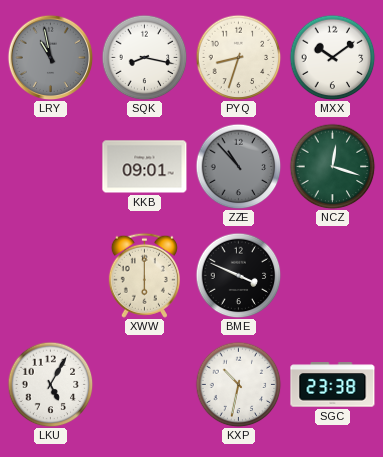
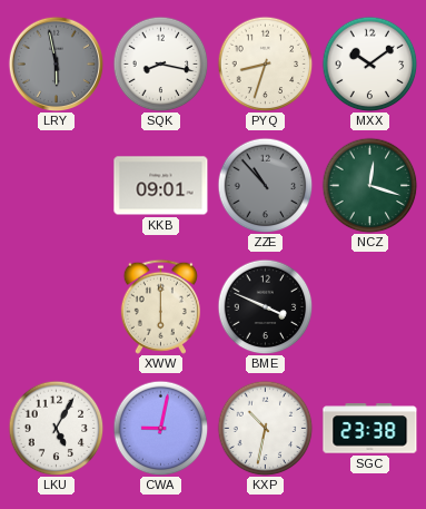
LRY: 10:58 -> 5:58 (56, 63)
CWA: none -> 9:02 (160, 428)
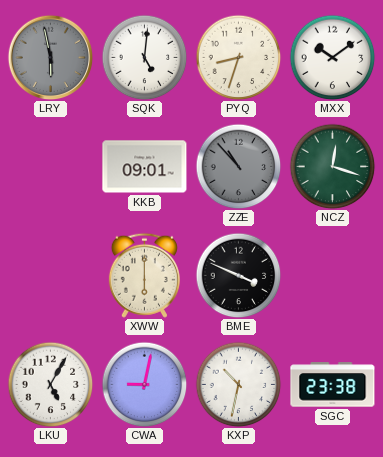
SQK: 8:17 -> 5:01 (144, 57)
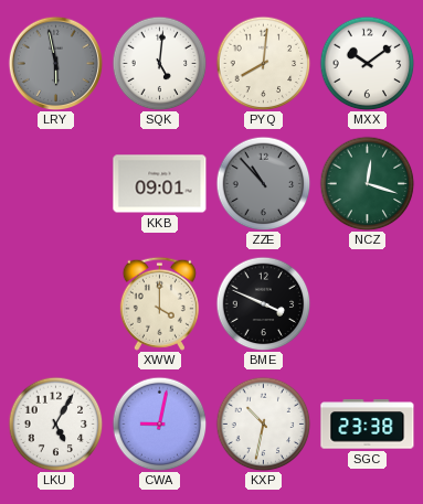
PYQ: 8:33 -> 8:01 (263, 63)
XWW: 6:00 -> 4:00 (159, 303)
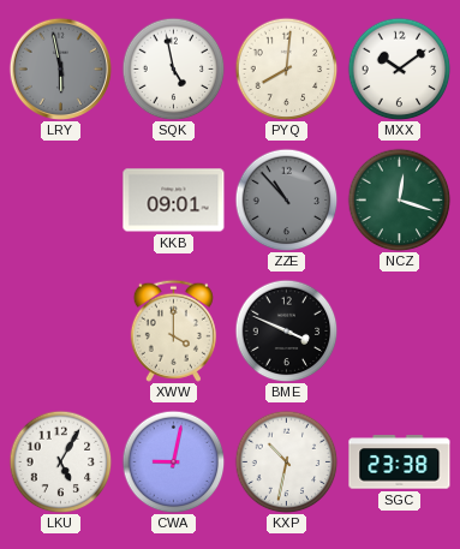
SQK: 5:01 -> 4:58 (173, 68)
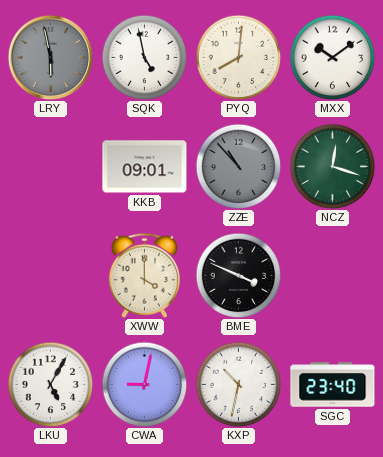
SGC: 23:38 -> 23:40 (333, 385)
